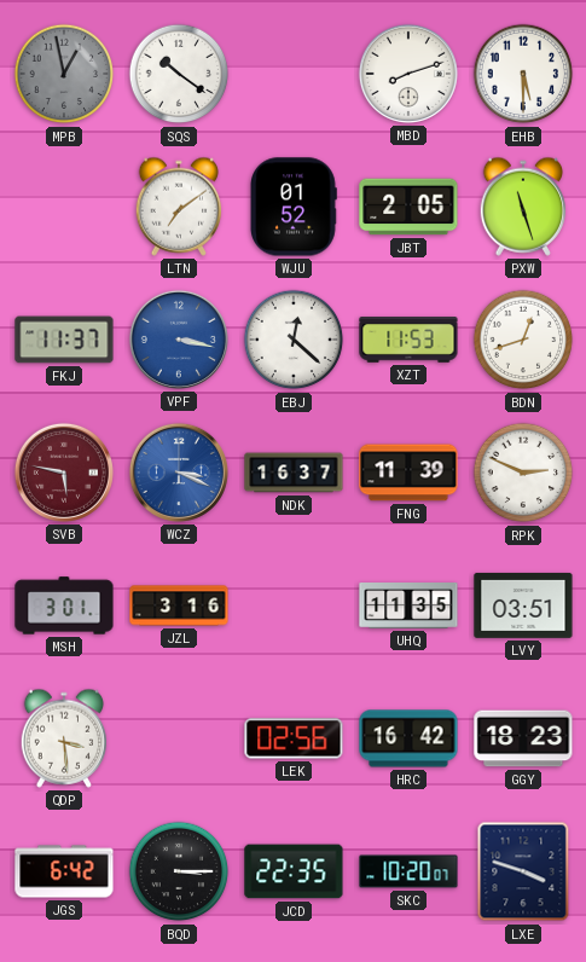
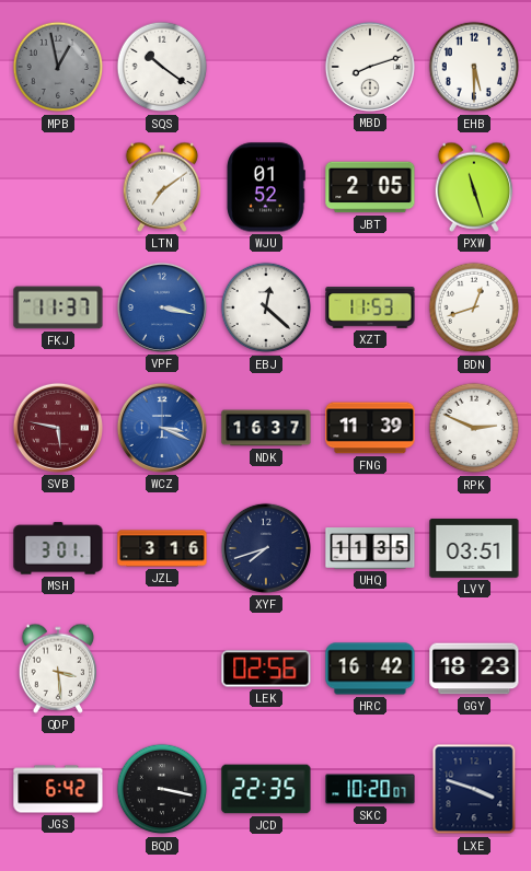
XYF: none -> 7:42 (266, 548)
BQD: 3:15 -> 3:17 (162, 789)
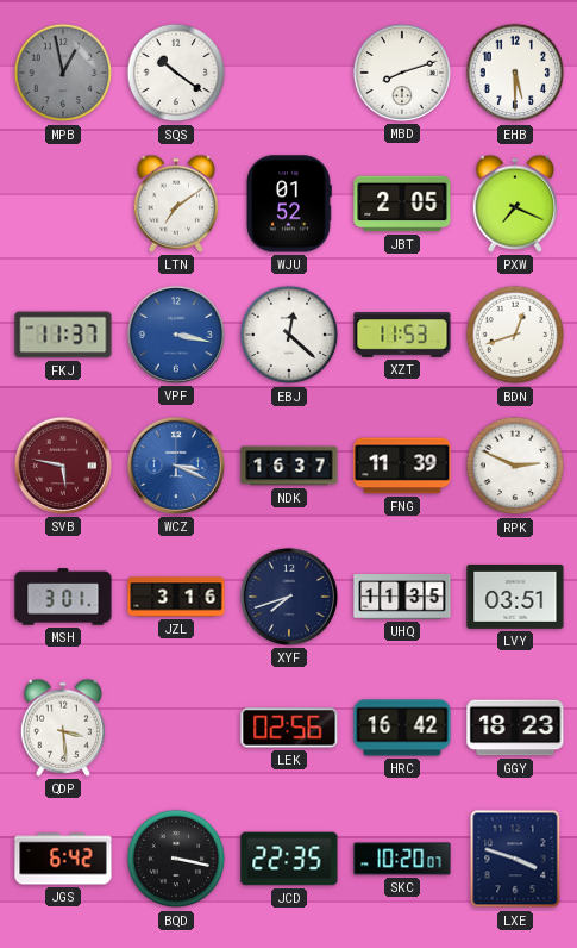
PXW: 11:27 -> 7:19 (515, 204)
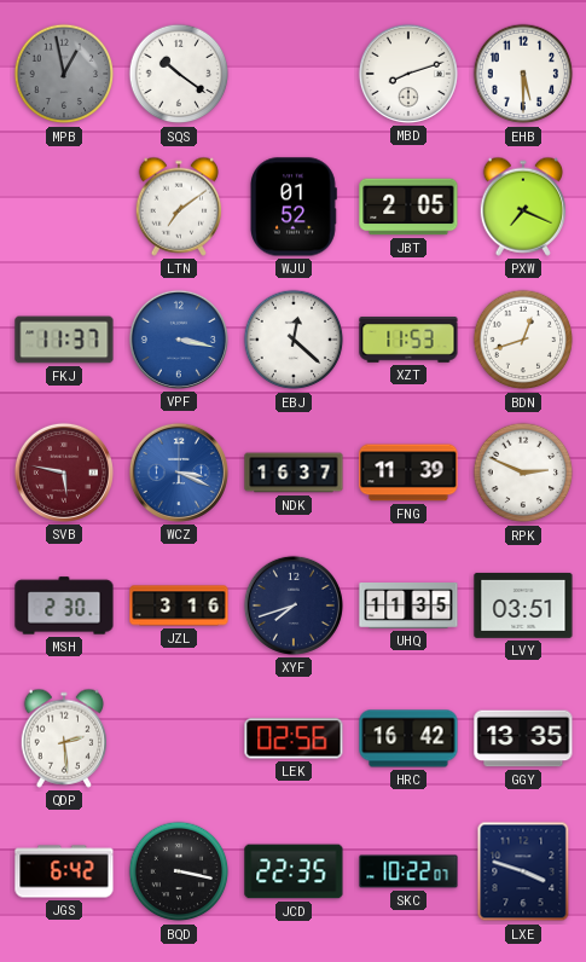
MSH: 3:01 -> 2:30 (64, 605)
QDP: 3:29 -> 2:29 (64, 738)
GGY: 18:23 -> 13:35 (523, 738)
SKC: 10:20 -> 10:22 (408, 871)
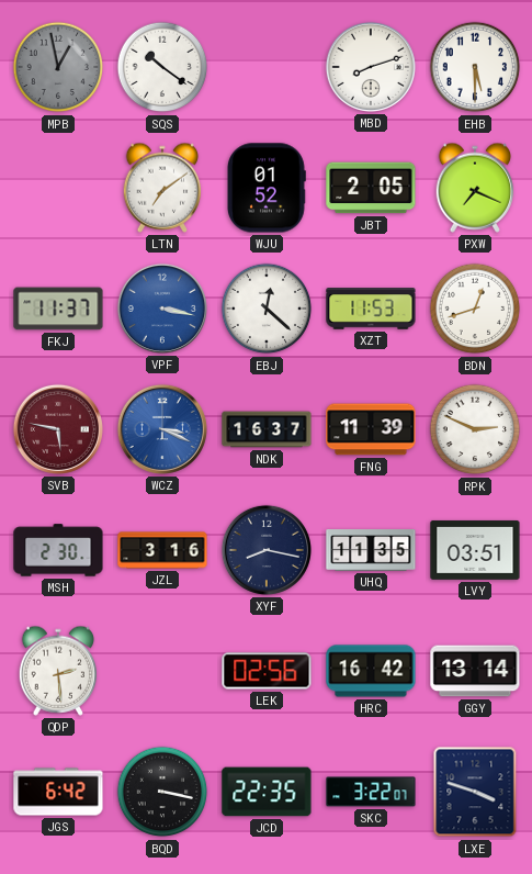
XYF: 7:42 -> 8:17 (267, 550)
GGY: 13:35 -> 13:14 (475, 671)
SKC: 10:22 -> 3:22 (371, 792)
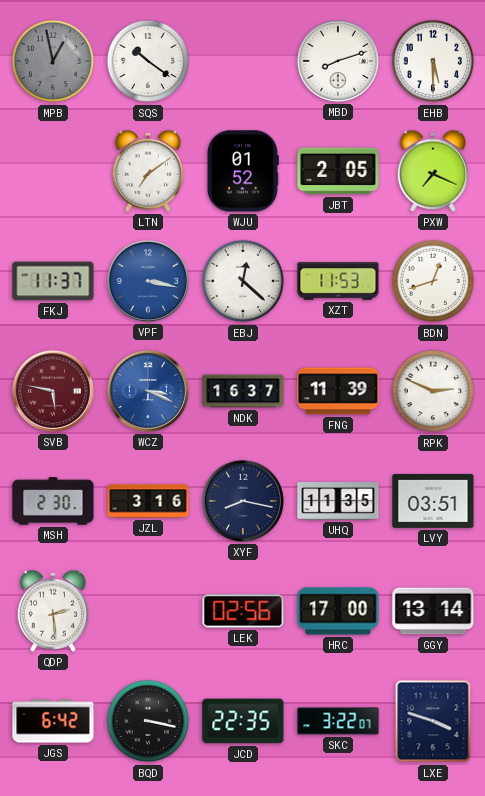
HRC: 16:42 -> 17:00 (338, 611)
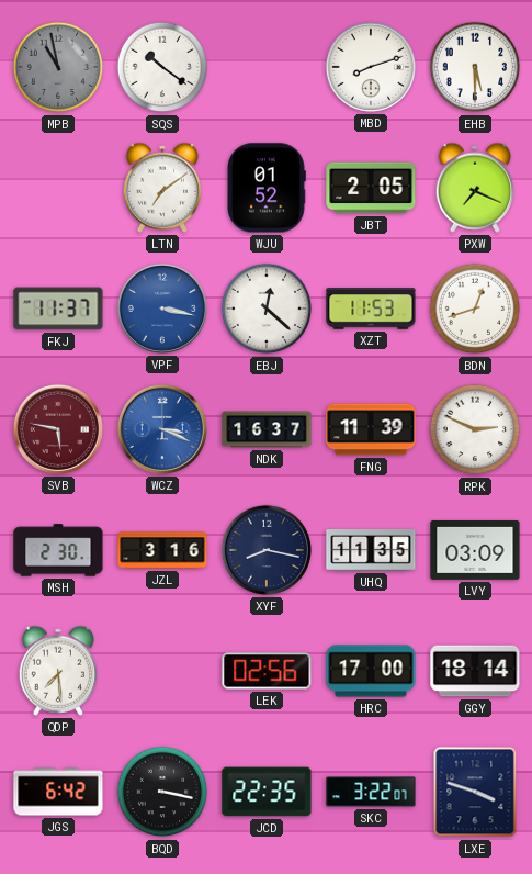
MPB: 12:58 -> 10:58 (58, 67)
LVY: 03:51 -> 03:09 (475, 550)
QDP: 2:29 -> 7:29 (58, 671)
GGY: 13:14 -> 18:14 (475, 671)
